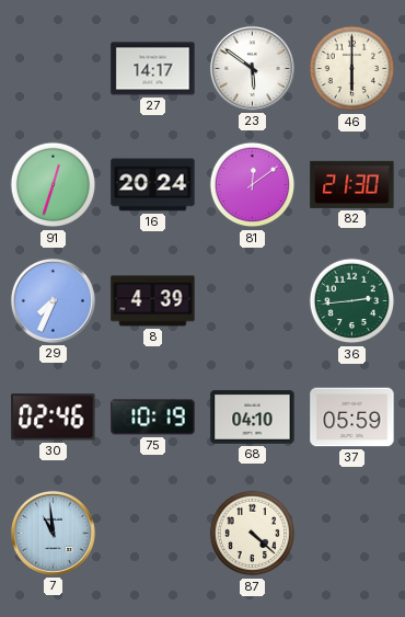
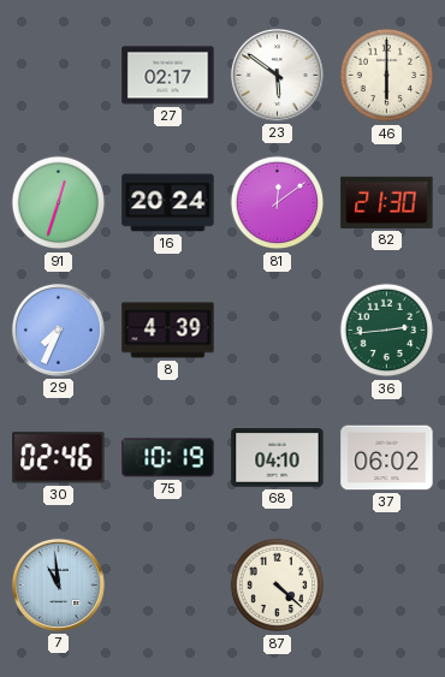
27: 14:17 -> 02:17 (168, 76)
37: 05:59 -> 06:02 (387, 458)
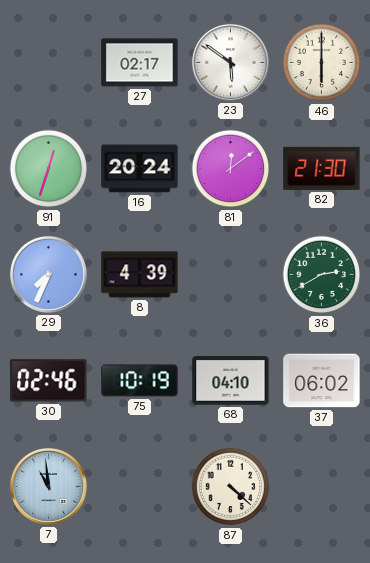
36: 2:44 -> 2:40 (322, 275)
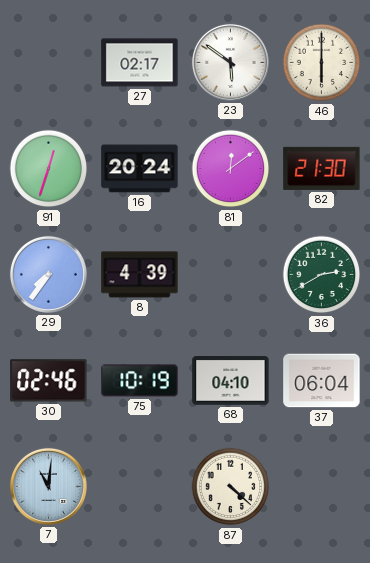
29: 7:34 -> 7:36 (48, 274)
37: 06:02 -> 06:04 (322, 381)
7: 10:59 -> 11:01 (48, 486)
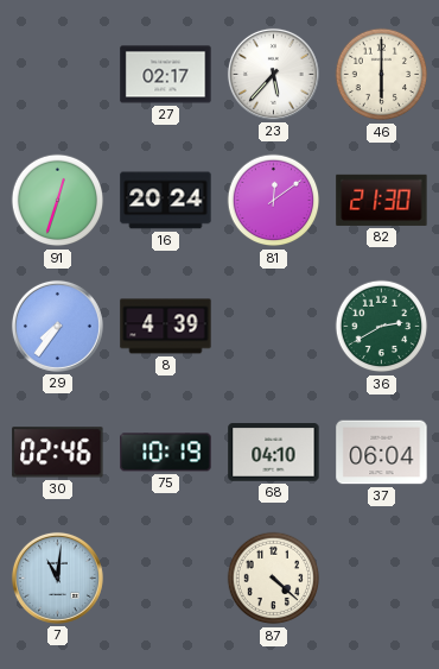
23: 5:51 -> 5:37 (273, 74)
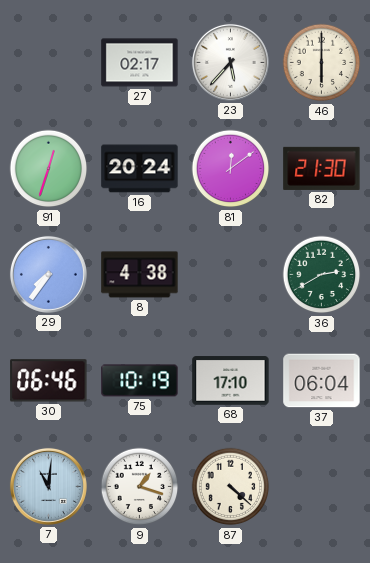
8: 4:39 -> 4:38 (140, 275)
30: 02:46 -> 06:46 (49, 381)
68: 04:10 -> 17:10 (231, 381)
9: none -> 1:18 (140, 487)
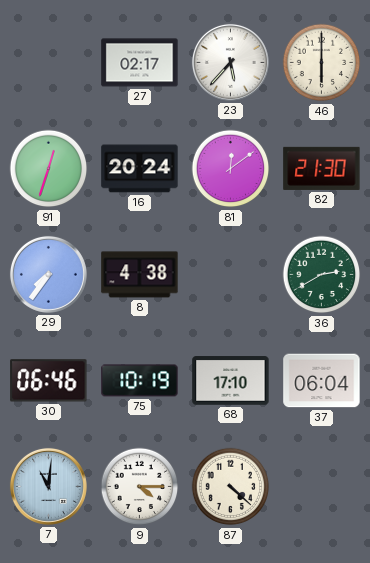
9: 1:18 -> 4:15 (140, 487)
